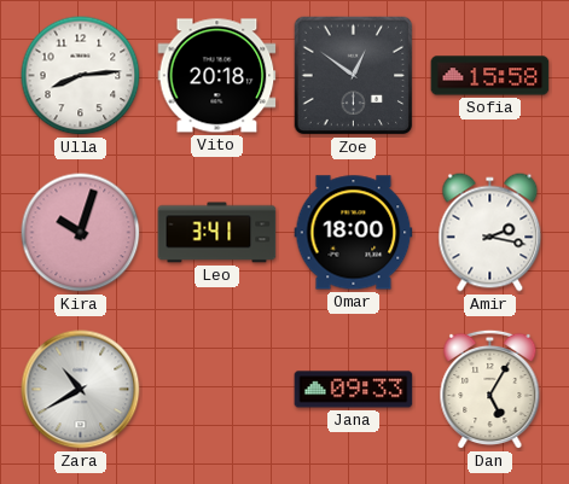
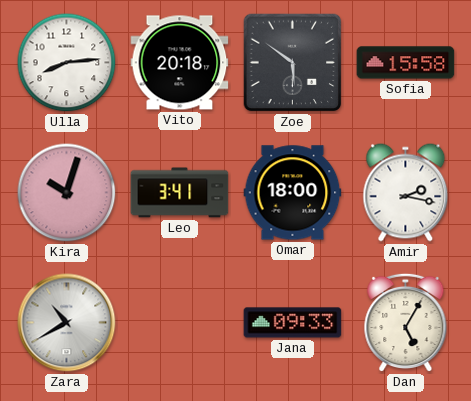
Zoe: 12:51 -> 5:51 (293, 63)
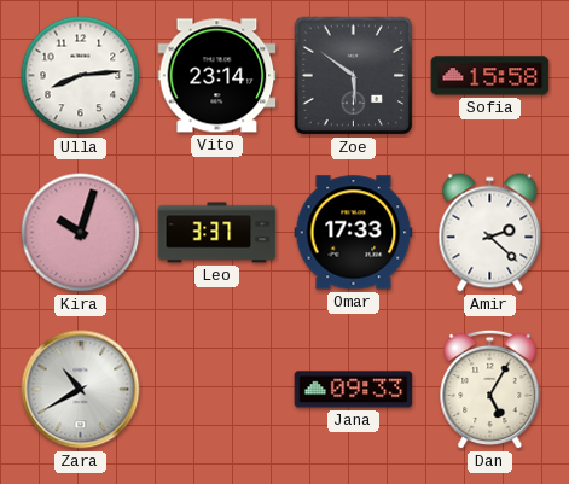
Vito: 20:18 -> 23:14 (217, 76)
Leo: 3:41 -> 3:37 (217, 233)
Omar: 18:00 -> 17:33 (354, 233)
Amir: 2:17 -> 2:22 (490, 233)
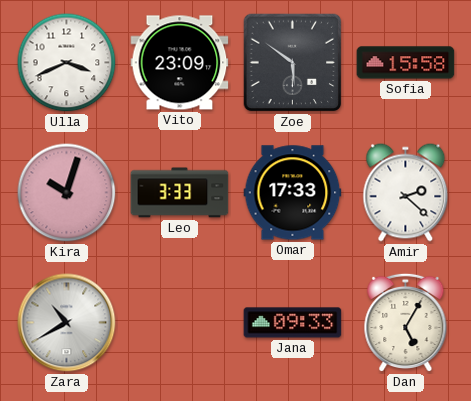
Ulla: 8:14 -> 3:41 (67, 63)
Vito: 23:14 -> 23:09 (180, 63)
Leo: 3:37 -> 3:33 (180, 193)
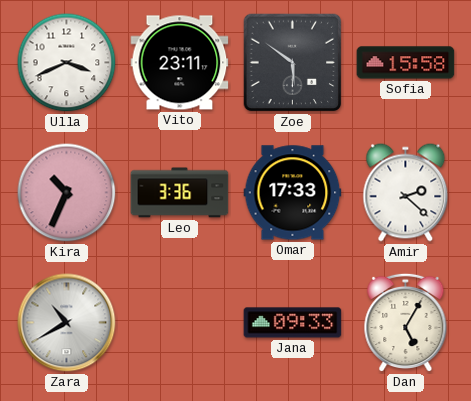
Vito: 23:09 -> 23:11 (180, 63)
Kira: 10:03 -> 10:34 (67, 193)
Leo: 3:33 -> 3:36 (180, 193)
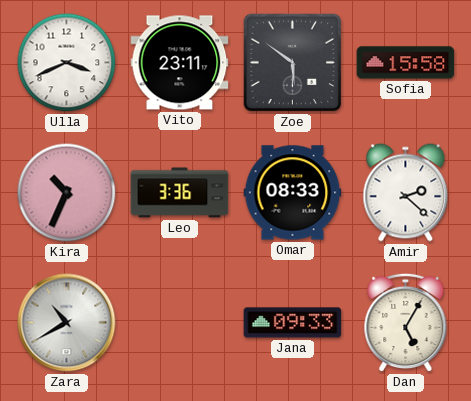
Omar: 17:33 -> 08:33 (293, 193)
